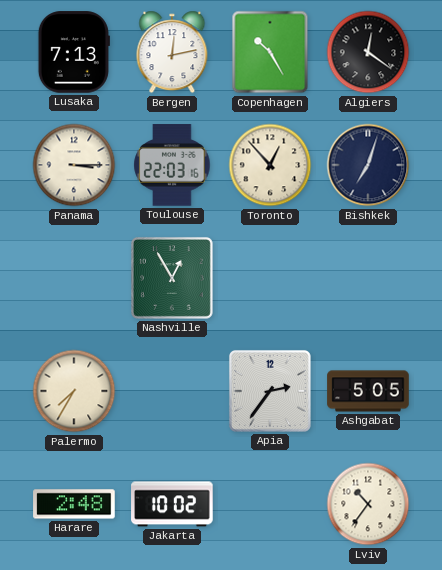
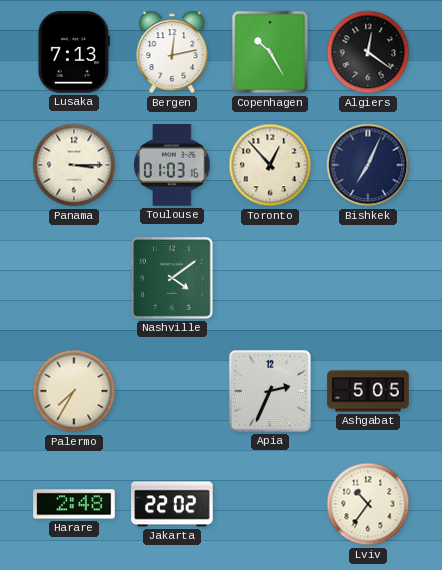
Toulouse: 22:03 -> 01:03 (172, 165)
Bishkek: 7:03 -> 7:04 (368, 165)
Nashville: 12:55 -> 4:09 (172, 278)
Apia: 2:36 -> 2:34 (270, 391)
Jakarta: 10:02 -> 22:02 (172, 504)
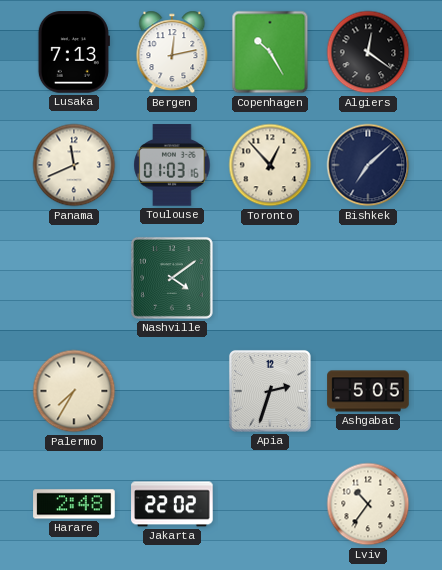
Panama: 3:15 -> 11:41 (74, 165)
Bishkek: 7:04 -> 7:08 (368, 165)
Apia: 2:34 -> 2:33 (270, 391)
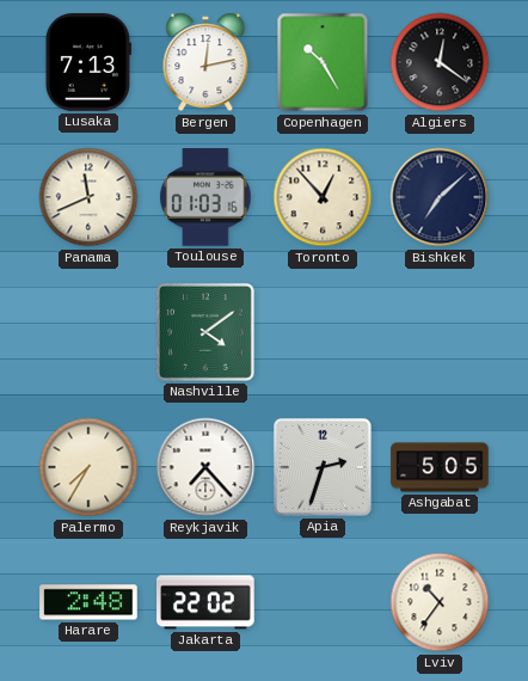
Reykjavik: none -> 7:23 (205, 467)
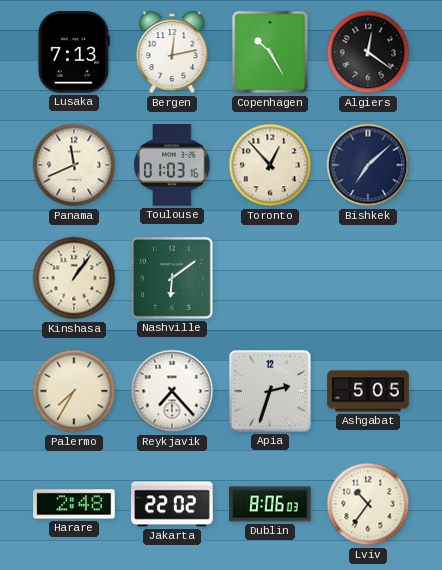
Kinshasa: none -> 1:06 (74, 278)
Nashville: 4:09 -> 6:09 (172, 278)
Dublin: none -> 8:06 (270, 504)
